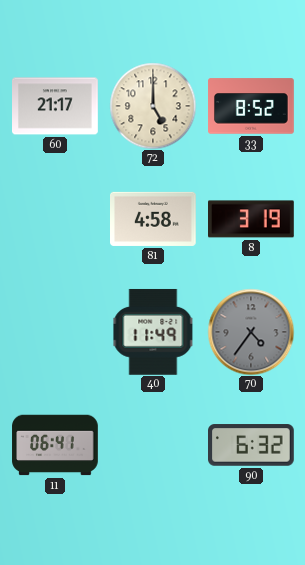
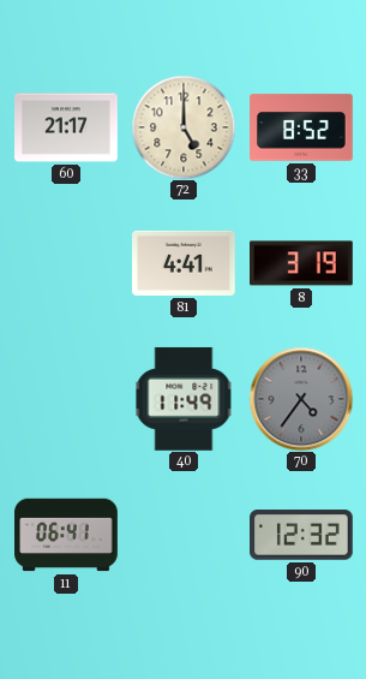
81: 4:58 -> 4:41 (185, 263)
90: 6:32 -> 12:32 (302, 535)
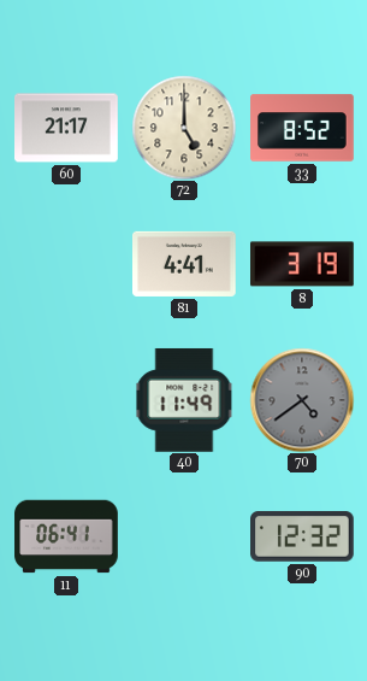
70: 4:36 -> 4:39 (302, 400)
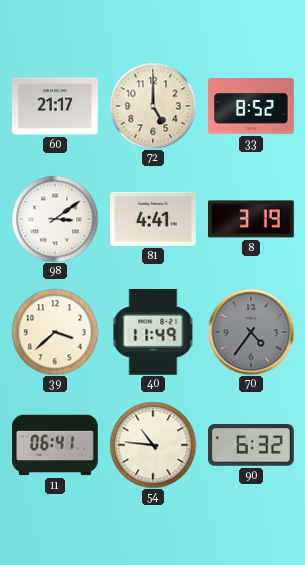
98: none -> 3:09 (55, 219)
39: none -> 3:38 (55, 332)
70: 4:39 -> 4:36 (251, 332)
54: none -> 10:46 (153, 445)
90: 12:32 -> 6:32 (252, 445)
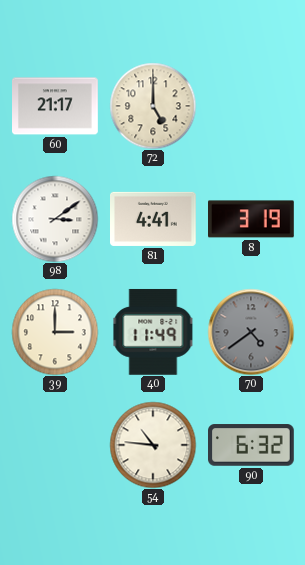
33: 8:52 -> none (251, 106)
39: 3:38 -> 3:00 (55, 332)
70: 4:36 -> 4:39 (251, 332)
11: 06:41 -> none (55, 445)
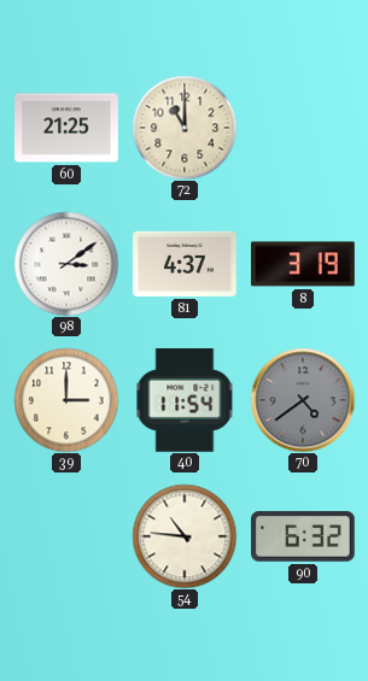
60: 21:17 -> 21:25 (66, 128)
72: 5:00 -> 11:00 (185, 128)
81: 4:41 -> 4:37 (186, 264)
40: 11:49 -> 11:54 (185, 400)
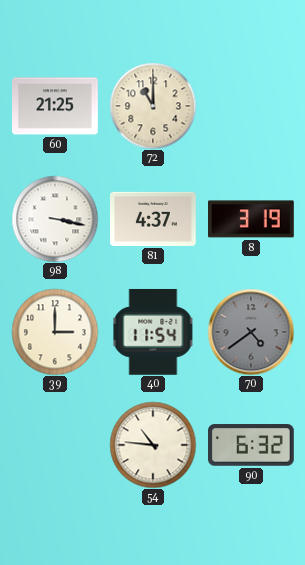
98: 3:09 -> 3:17 (55, 219)
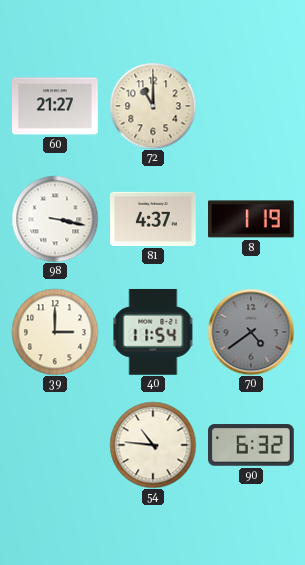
60: 21:25 -> 21:27 (55, 106)
8: 3:19 -> 1:19 (252, 219)
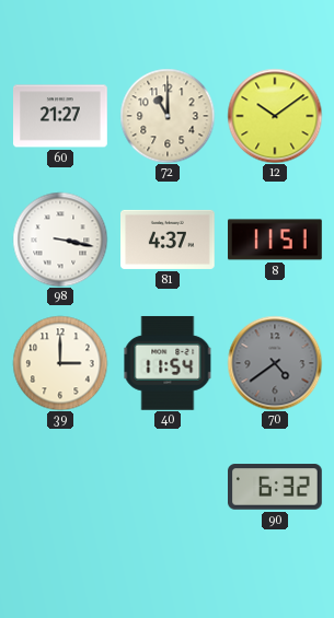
12: none -> 10:09 (275, 116)
8: 1:19 -> 11:51 (276, 240)
54: 10:46 -> none (153, 445)
